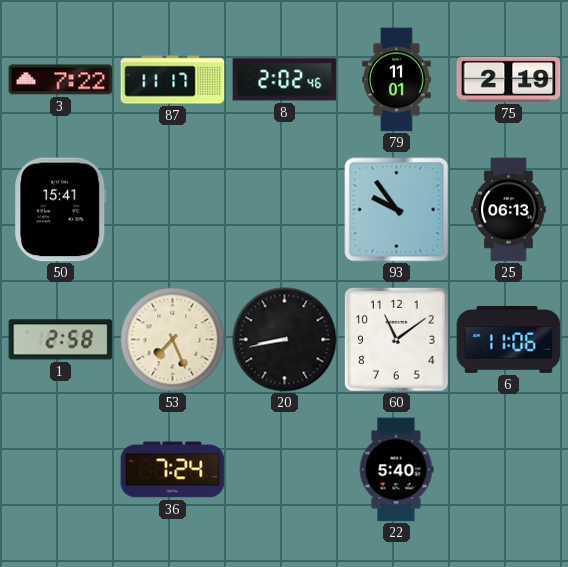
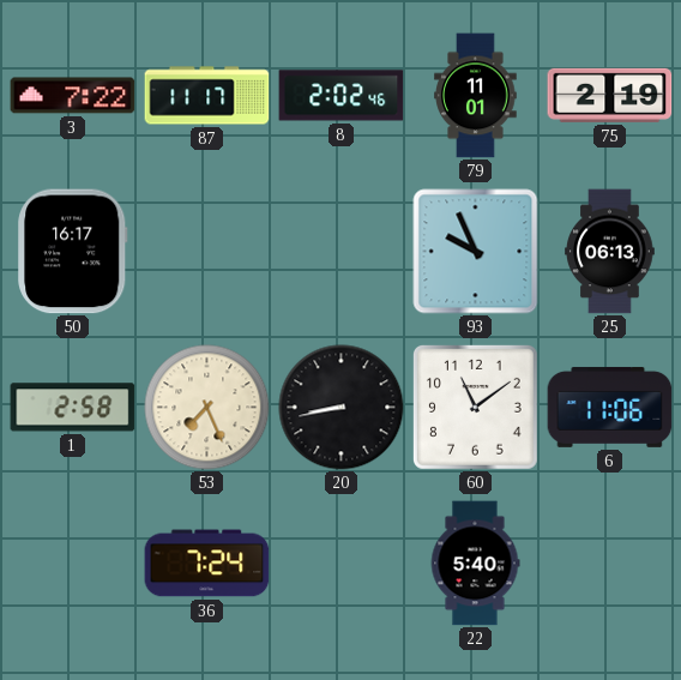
50: 15:41 -> 16:17 (73, 252)
93: 9:54 -> 9:56 (476, 252)
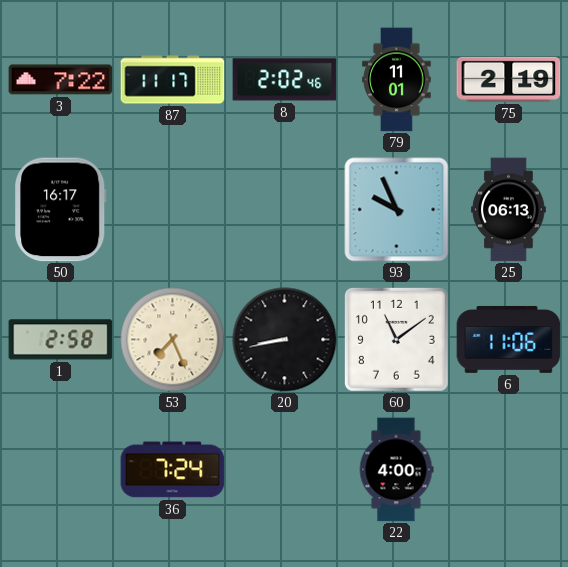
22: 5:40 -> 4:00 (396, 470)
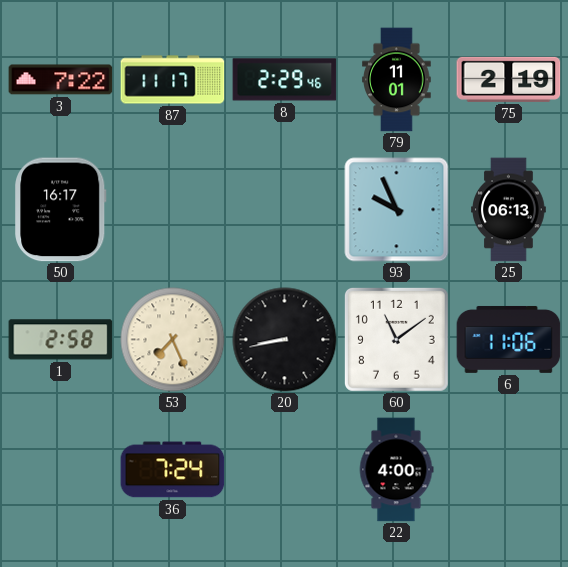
8: 2:02 -> 2:29 (285, 80)
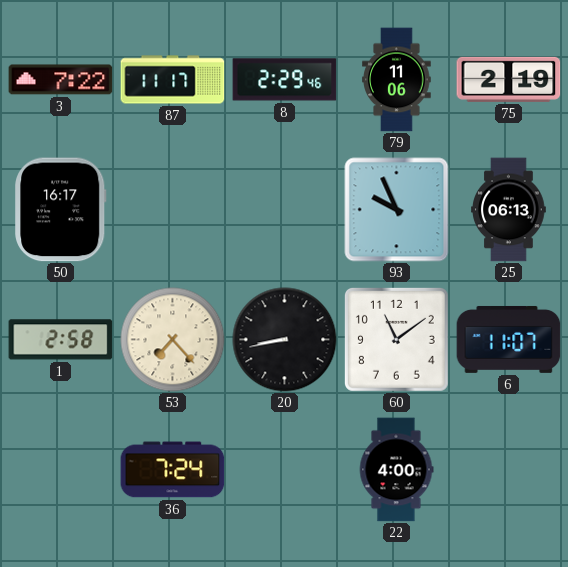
79: 11:01 -> 11:06 (397, 80)
53: 7:26 -> 7:23 (173, 340)
6: 11:06 -> 11:07 (509, 339)
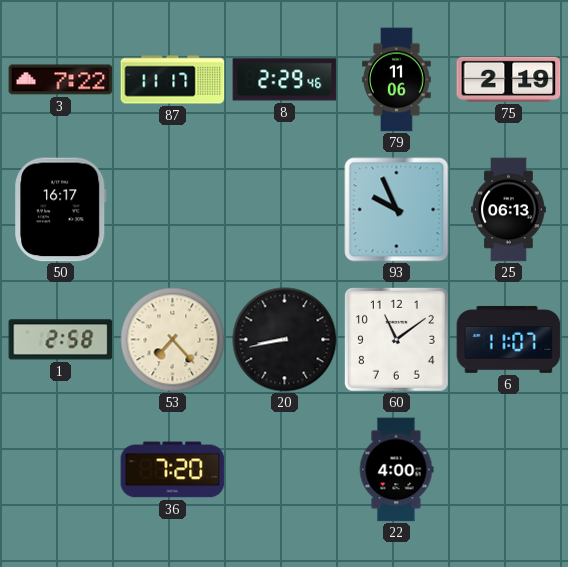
36: 7:24 -> 7:20 (173, 470)
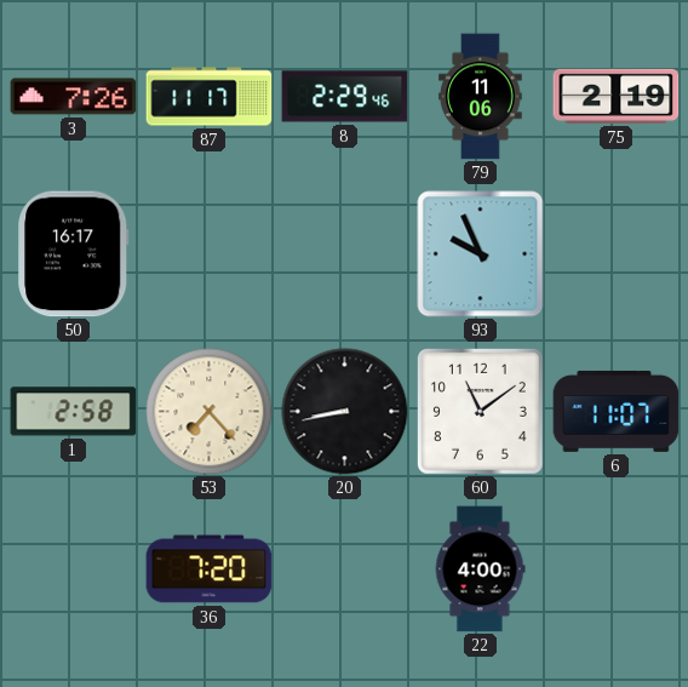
3: 7:22 -> 7:26 (74, 97)
25: 06:13 -> none (509, 210)
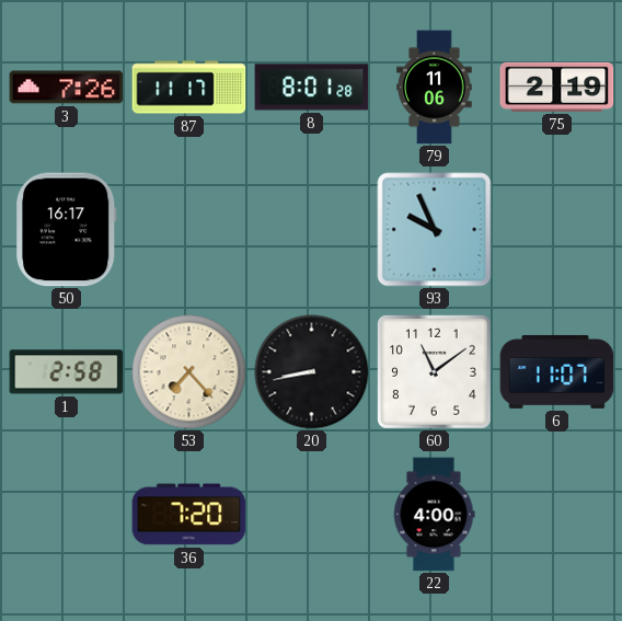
8: 2:29 -> 8:01 (312, 88)
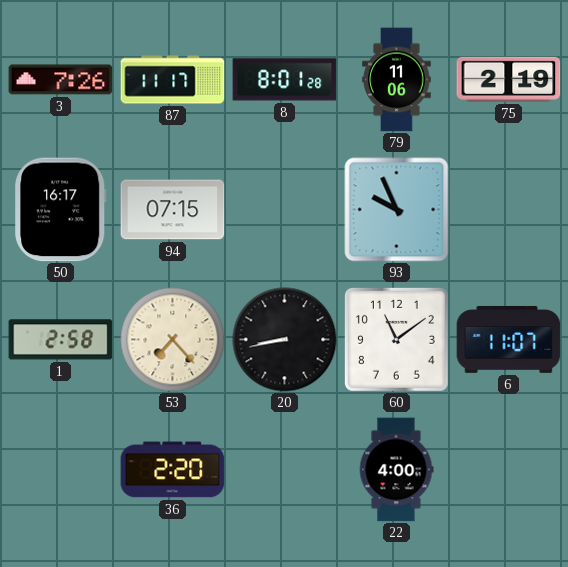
94: none -> 07:15 (173, 210)
36: 7:20 -> 2:20 (173, 470)
